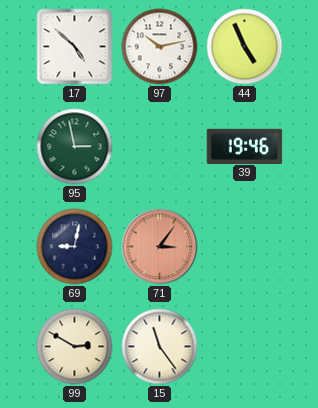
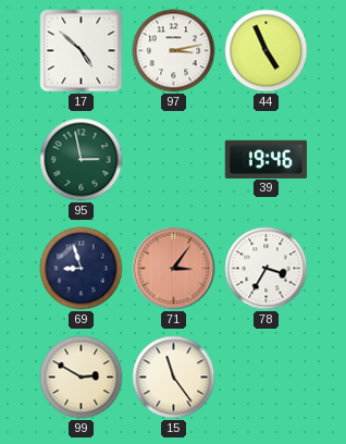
97: 10:13 -> 3:13 (174, 51)
69: 9:02 -> 8:57 (82, 269)
78: none -> 3:35 (267, 269)
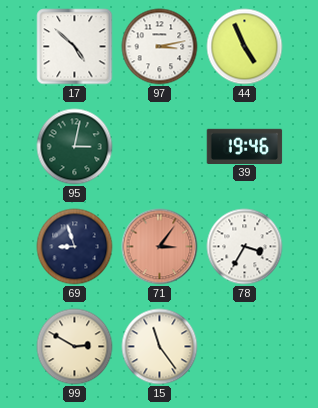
95: 2:58 -> 3:02 (75, 147)
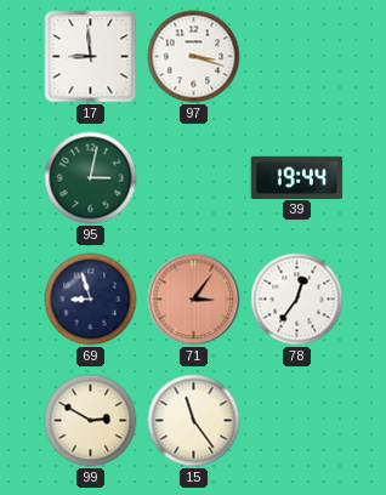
17: 4:52 -> 8:59 (91, 57)
97: 3:13 -> 3:18 (194, 57)
44: 4:56 -> none (245, 47)
39: 19:46 -> 19:44 (297, 177)
78: 3:35 -> 12:36 (297, 300)
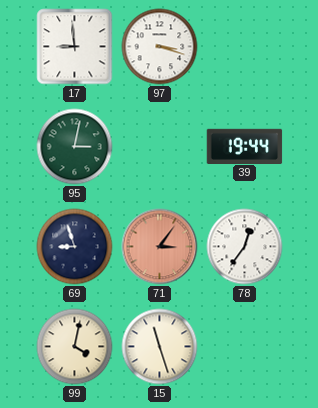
99: 2:50 -> 4:02 (75, 347)
15: 11:24 -> 11:27 (160, 347)
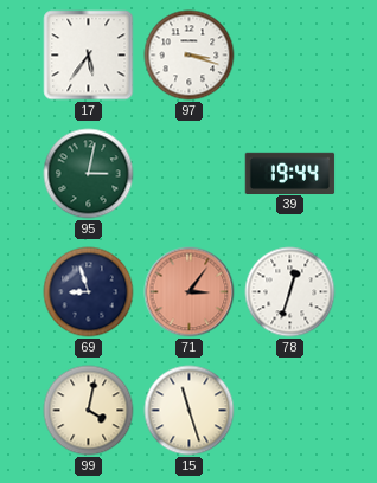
17: 8:59 -> 5:36 (89, 56)
78: 12:36 -> 12:33 (290, 292)
